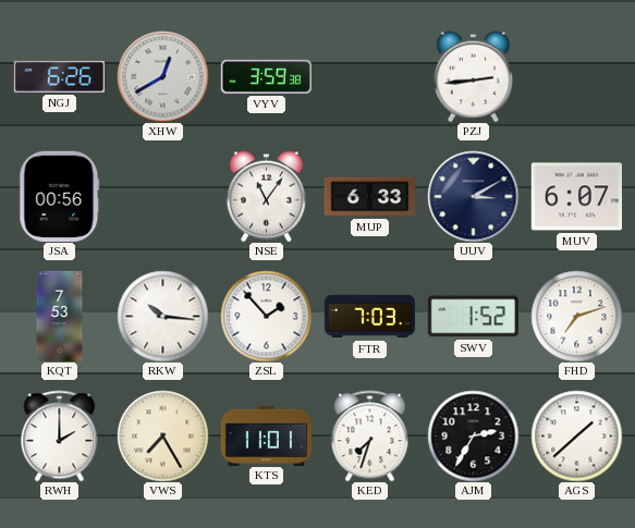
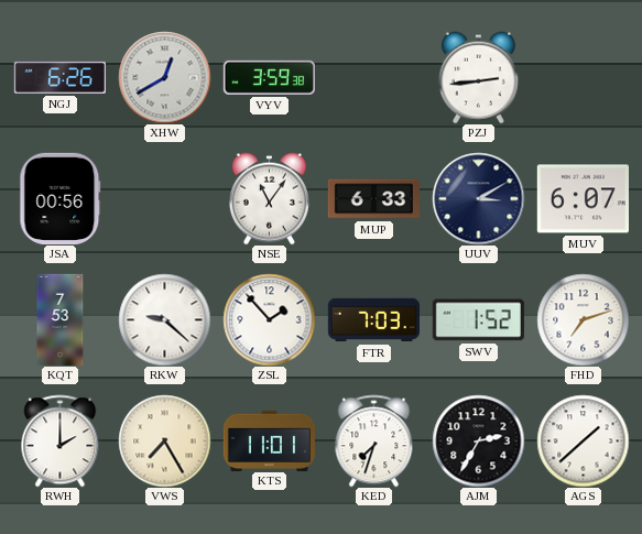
RKW: 10:16 -> 9:22 (164, 319)
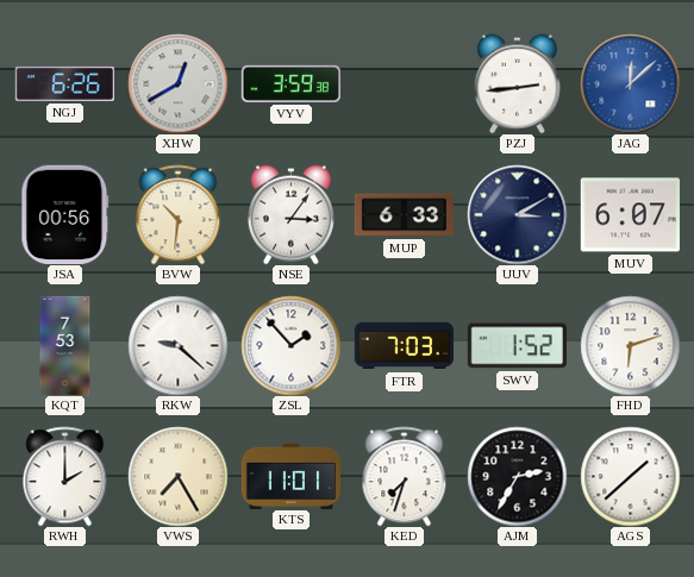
JAG: none -> 12:08 (630, 83)
BVW: none -> 10:31 (179, 214)
NSE: 11:06 -> 3:06 (290, 214)
FHD: 7:12 -> 6:12 (630, 345)
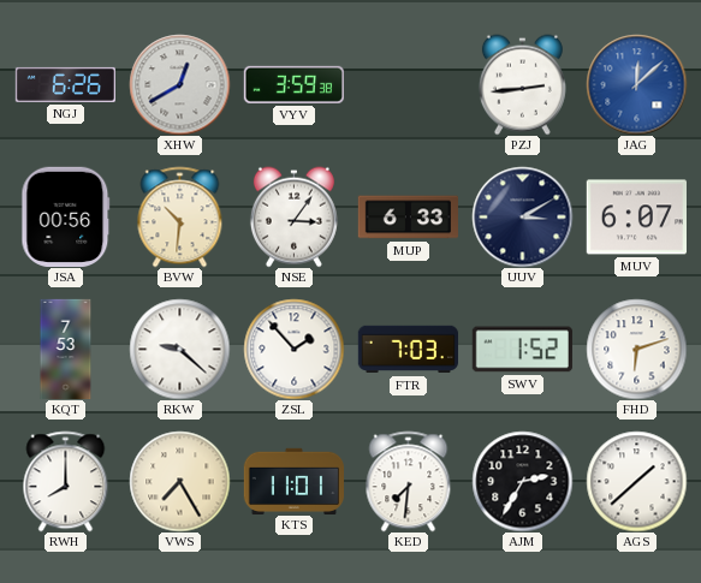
RWH: 2:00 -> 8:00 (66, 481)
KED: 7:33 -> 7:31 (409, 481)
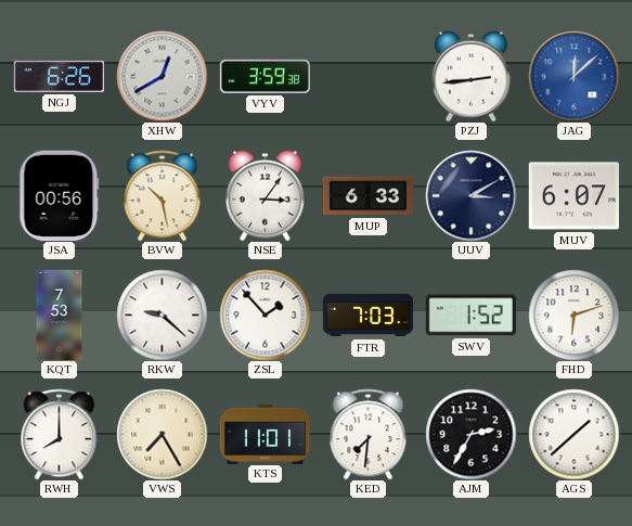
BVW: 10:31 -> 10:28 (163, 195)
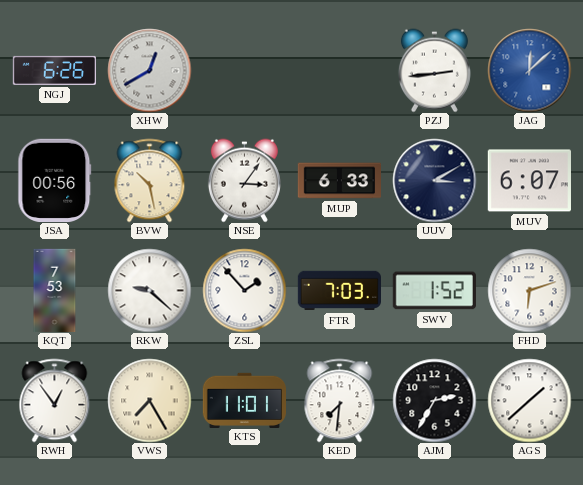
VYV: 3:59 -> none (265, 76)
RWH: 8:00 -> 12:54 (55, 400)
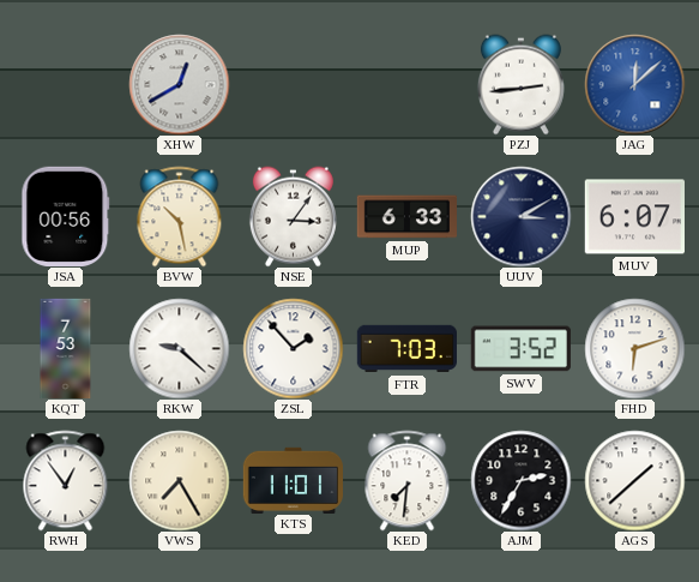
NGJ: 6:26 -> none (54, 70)
SWV: 1:52 -> 3:52 (520, 349)
